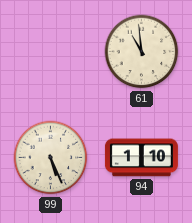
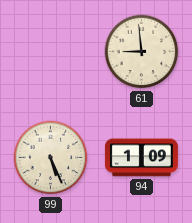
61: 10:59 -> 8:59 (142, 52)
94: 1:10 -> 1:09 (141, 158)
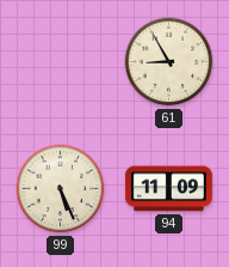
61: 8:59 -> 8:55 (169, 62)
94: 1:09 -> 11:09 (168, 189)
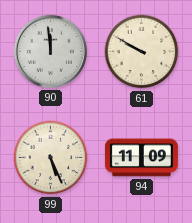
90: none -> 11:59 (50, 51)
61: 8:55 -> 9:50 (142, 52)
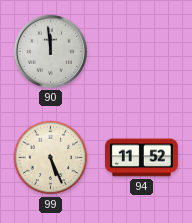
61: 9:50 -> none (142, 52)
94: 11:09 -> 11:52 (141, 158)
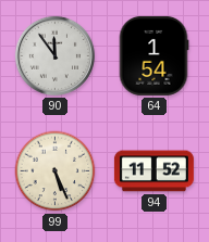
90: 11:59 -> 11:54 (54, 55)
64: none -> 1:54 (153, 55)
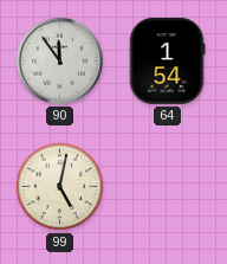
99: 5:26 -> 5:02 (60, 187)
94: 11:52 -> none (153, 171)
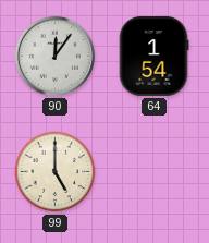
90: 11:54 -> 12:06 (54, 56)
99: 5:02 -> 5:00 (56, 172)
